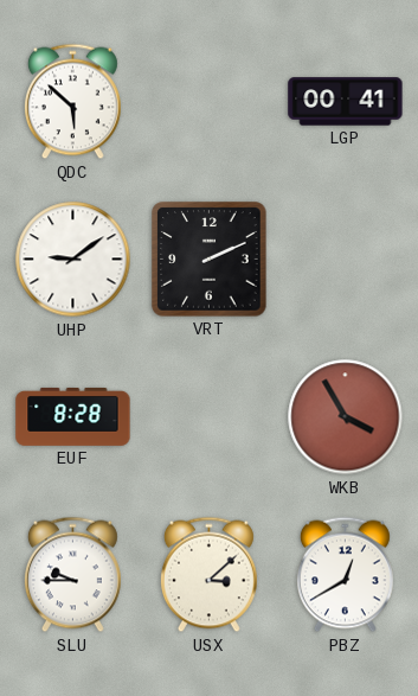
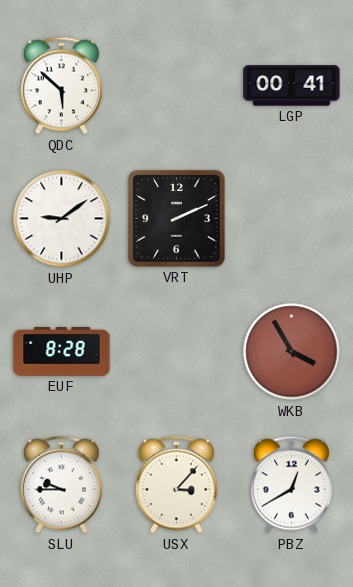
USX: 3:08 -> 3:07 (176, 485)
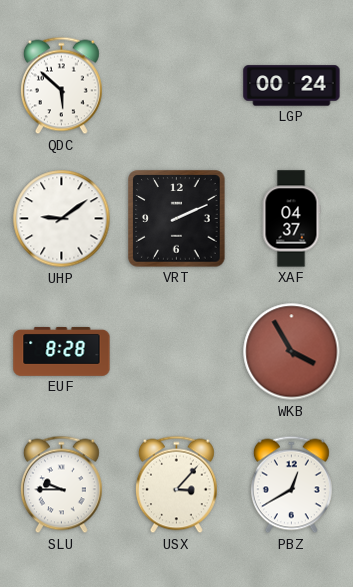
LGP: 00:41 -> 00:24 (292, 86)
XAF: none -> 04:37 (291, 219)
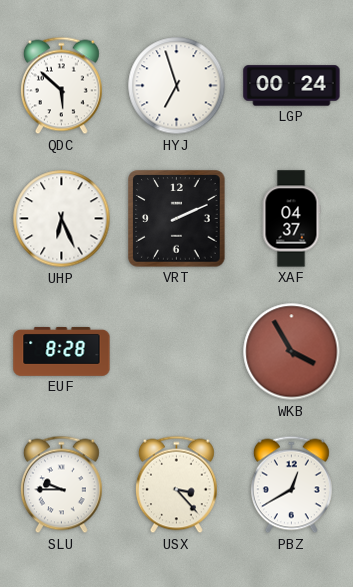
HYJ: none -> 6:57 (177, 86)
UHP: 9:09 -> 6:26 (62, 219)
USX: 3:07 -> 3:23 (176, 485)
